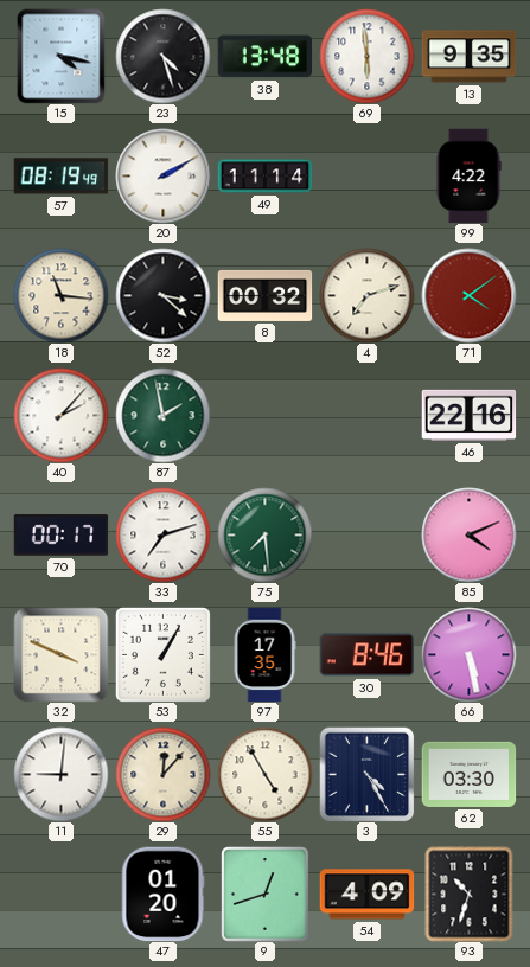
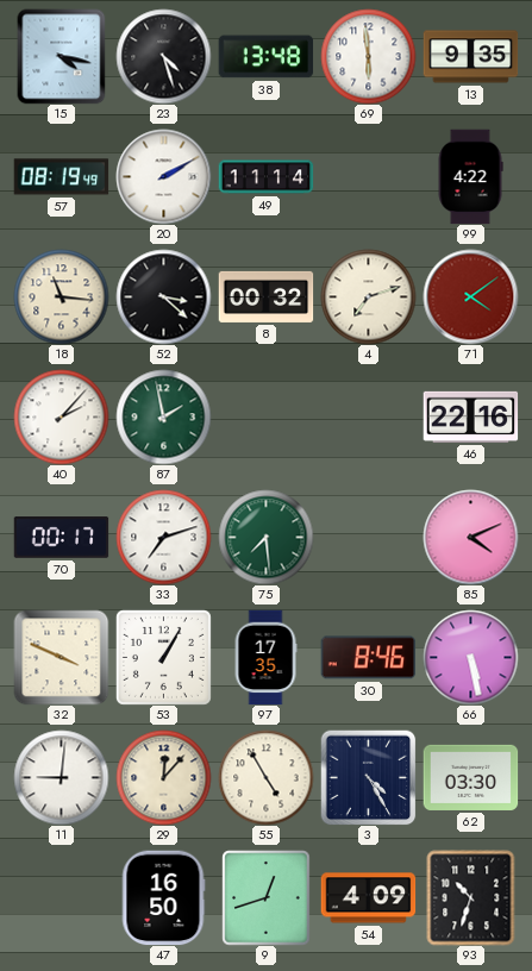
47: 01:20 -> 16:50 (163, 897)
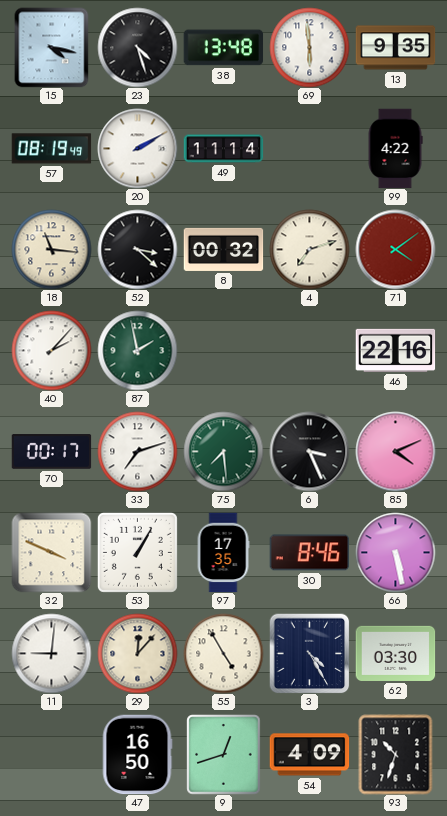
6: none -> 3:26 (309, 451)
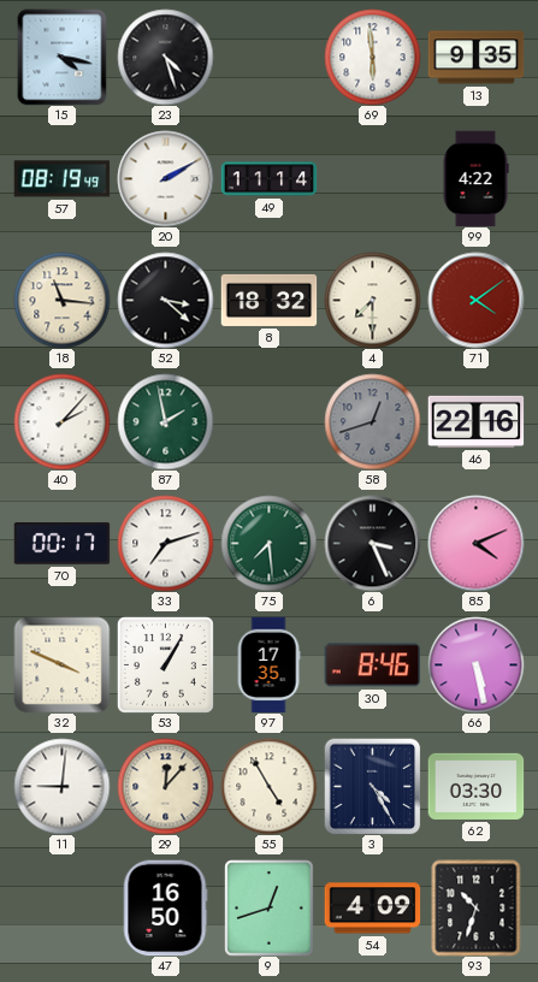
38: 13:48 -> none (223, 48)
8: 00:32 -> 18:32 (268, 300)
4: 7:12 -> 7:30 (372, 300)
58: none -> 12:42 (372, 421)
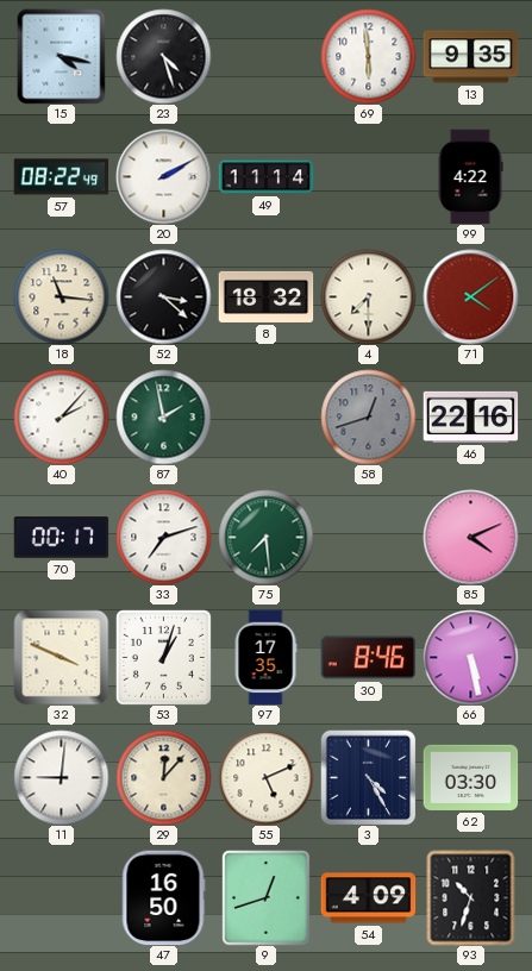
57: 08:19 -> 08:22 (61, 177)
6: 3:26 -> none (372, 543)
53: 1:05 -> 1:03 (163, 657)
55: 4:55 -> 5:11 (265, 777)
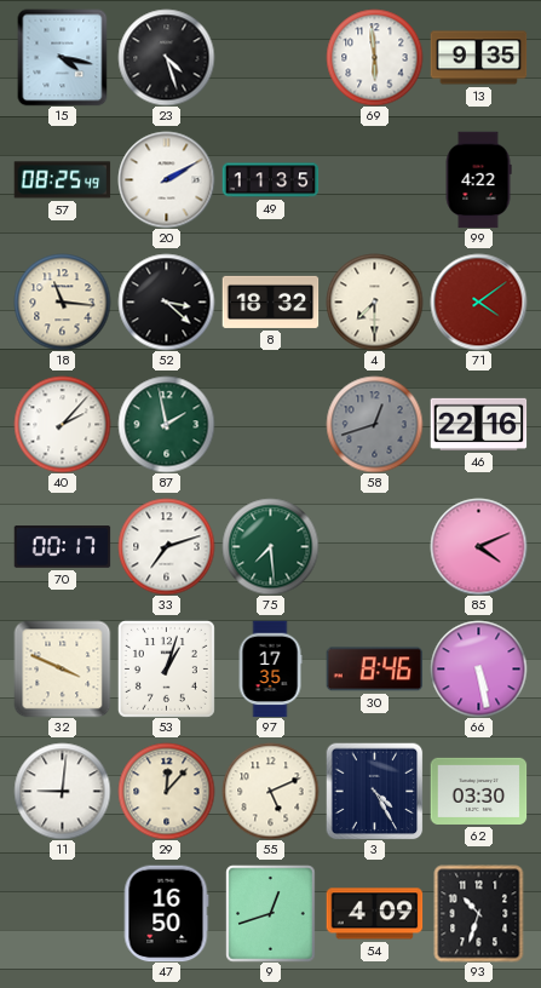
57: 08:22 -> 08:25 (62, 180)
49: 11:14 -> 11:35 (270, 180)
